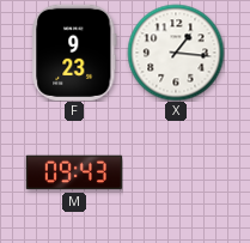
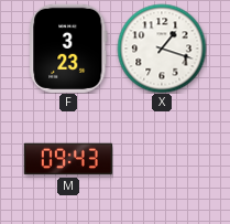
F: 9:23 -> 3:23 (68, 49)
X: 1:16 -> 1:18 (162, 49)
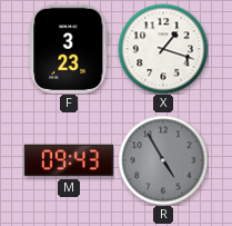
R: none -> 4:55 (163, 160)
